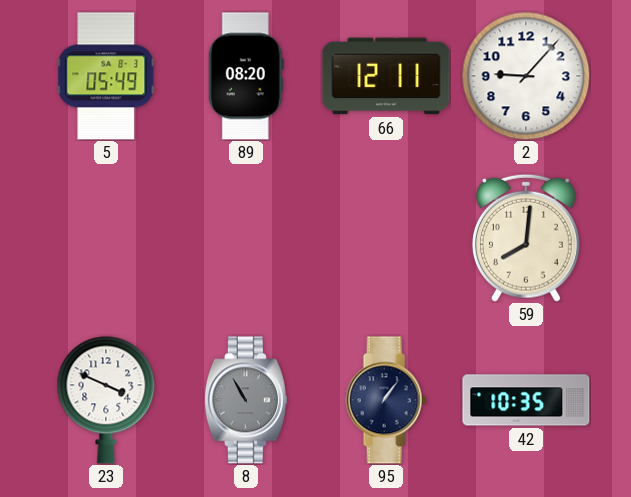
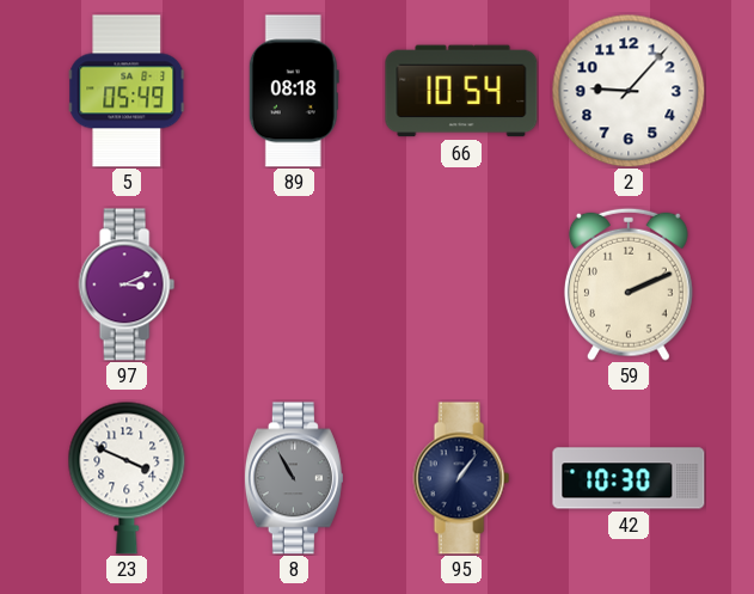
89: 08:20 -> 08:18 (294, 91)
66: 12:11 -> 10:54 (461, 91)
97: none -> 3:11 (127, 284)
59: 8:01 -> 2:11 (629, 284)
42: 10:35 -> 10:30 (629, 478)
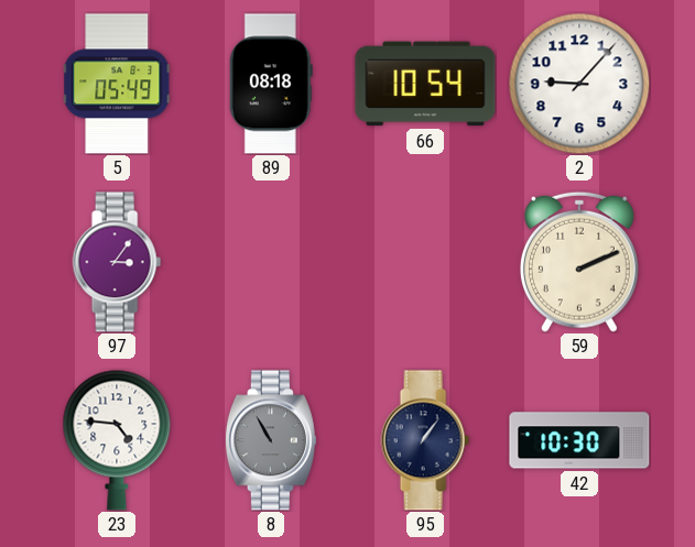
97: 3:11 -> 3:06 (117, 262)
23: 3:49 -> 4:46 (117, 440)
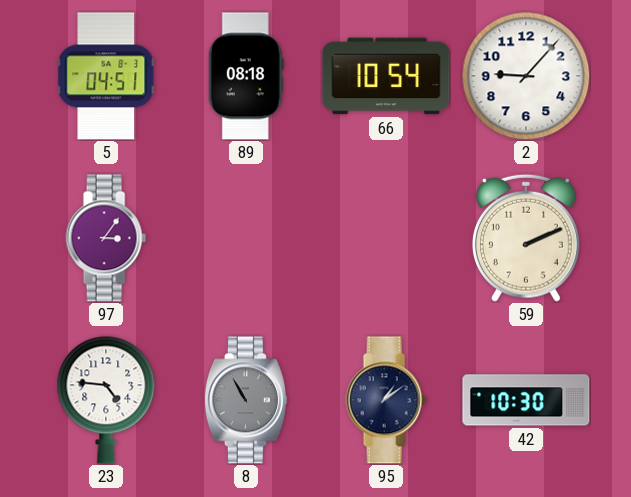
5: 05:49 -> 04:51 (106, 76)
95: 1:06 -> 1:09 (386, 400)
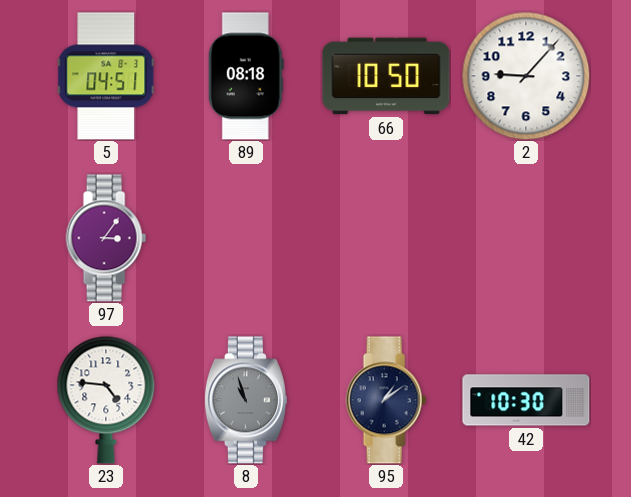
66: 10:54 -> 10:50 (386, 76)
59: 2:11 -> none (526, 238)
8: 10:55 -> 10:57 (246, 400)
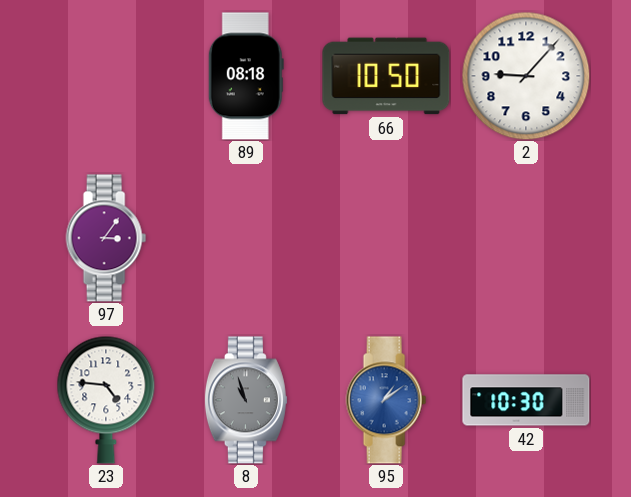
5: 04:51 -> none (106, 76)
95 dial: navy -> blue (386, 400)
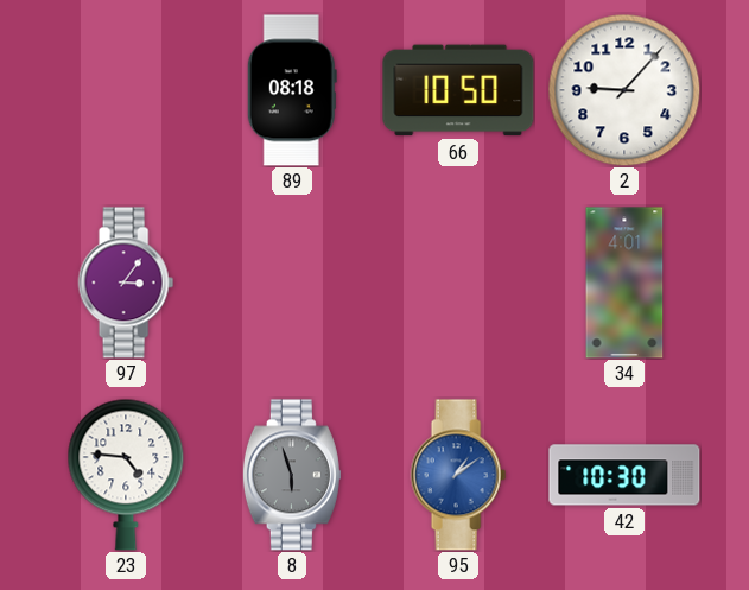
34: none -> 4:01 (624, 283)
8: 10:57 -> 5:57 (292, 475)
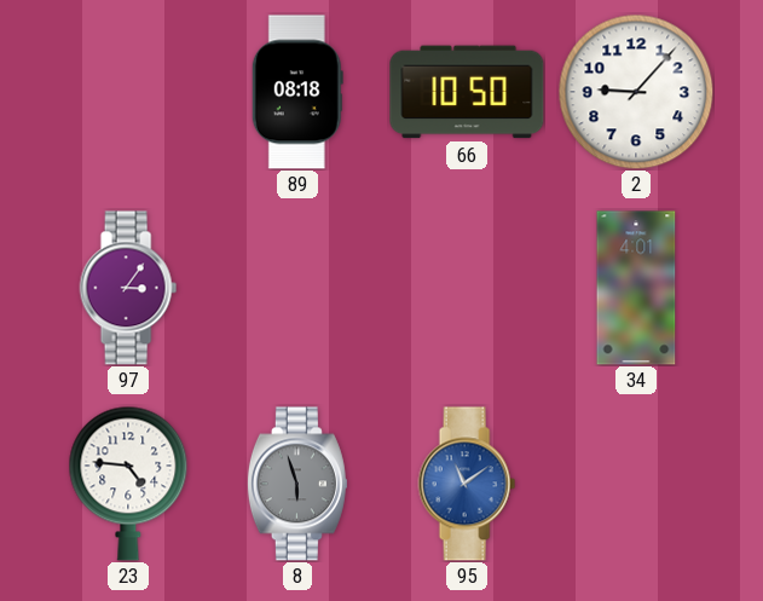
95: 1:09 -> 11:09 (467, 484)
42: 10:30 -> none (624, 475)
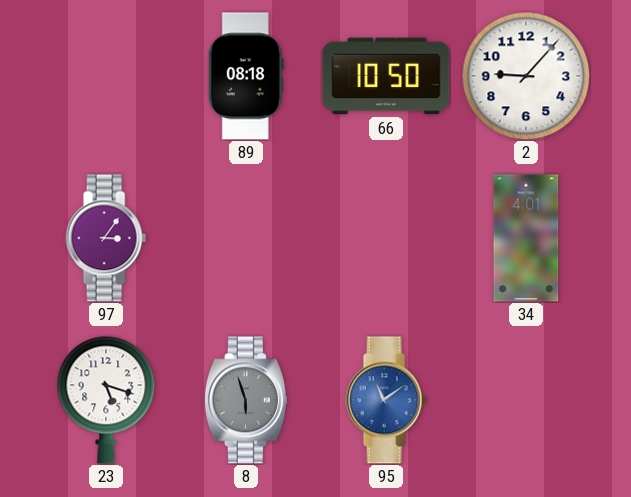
23: 4:46 -> 5:18 (106, 400)
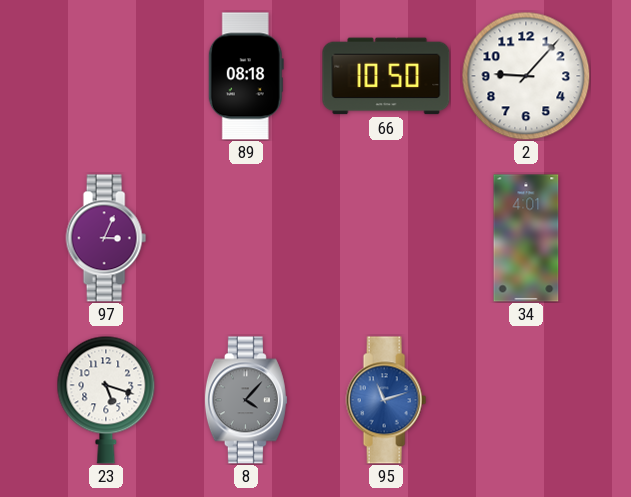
97: 3:06 -> 3:04 (106, 238)
8: 5:57 -> 4:07 (246, 400)
95: 11:09 -> 11:12 (386, 400)
